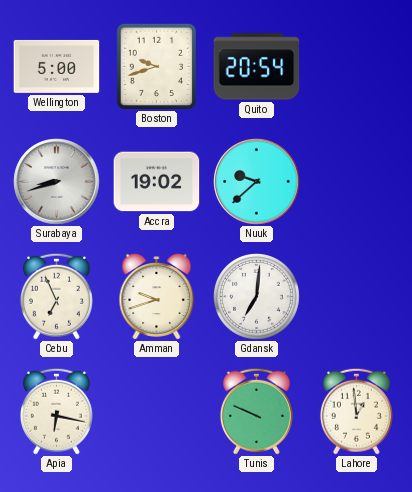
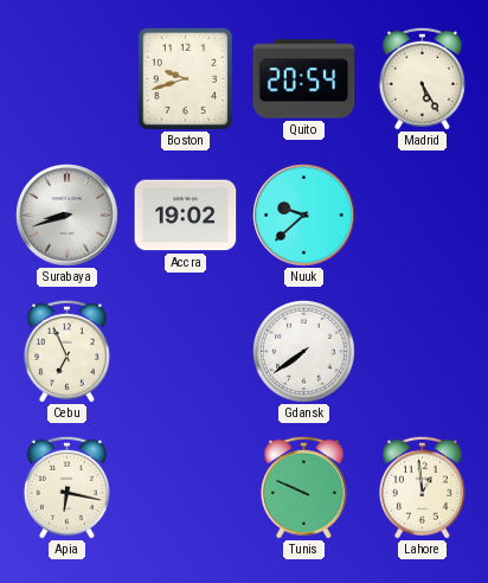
Wellington: 5:00 -> none (57, 66)
Madrid: none -> 5:25 (422, 78)
Amman: 9:42 -> none (157, 297)
Gdansk: 7:01 -> 7:39 (304, 352)
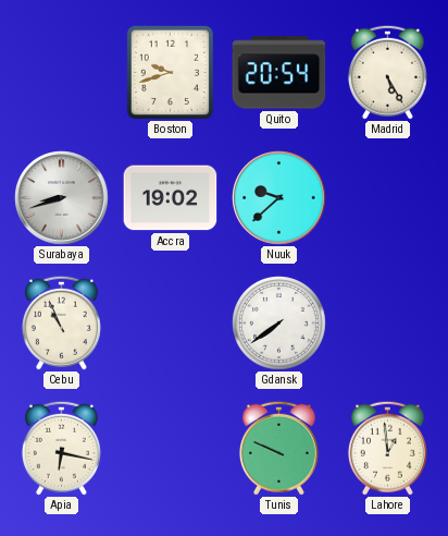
Cebu: 6:56 -> 10:56 (61, 322)
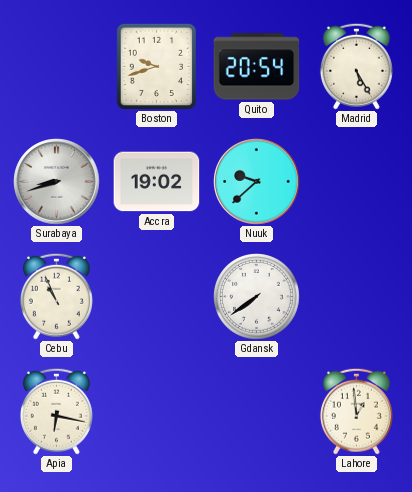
Tunis: 9:49 -> none (278, 448)
